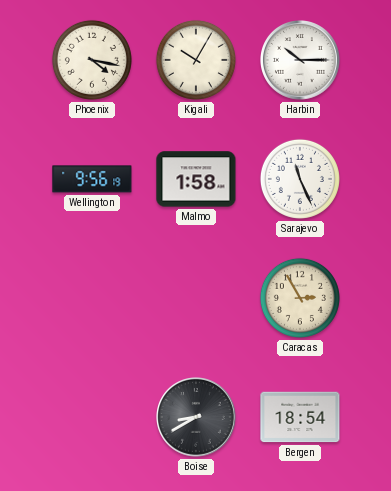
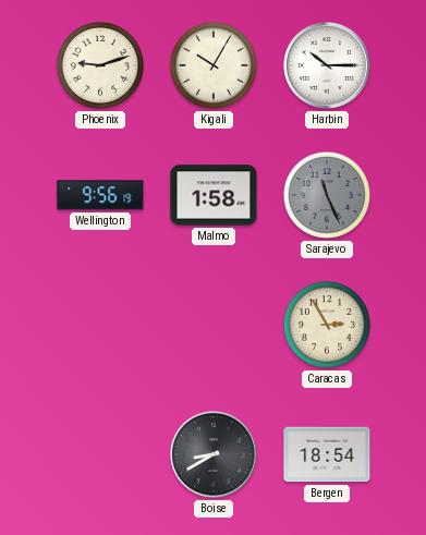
Phoenix: 4:17 -> 9:12 (100, 65)
Sarajevo dial: white -> grey (327, 195)
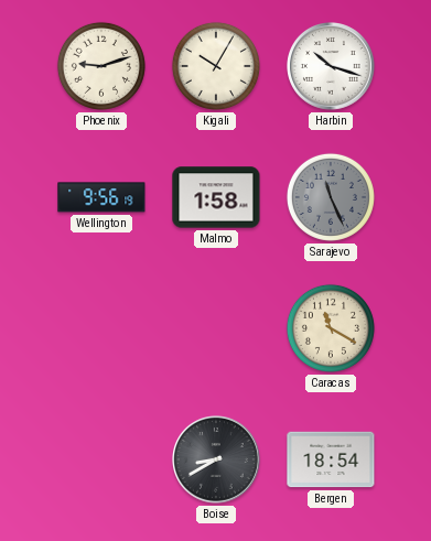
Harbin: 10:15 -> 10:18 (332, 67)
Caracas: 2:55 -> 11:20 (331, 328)
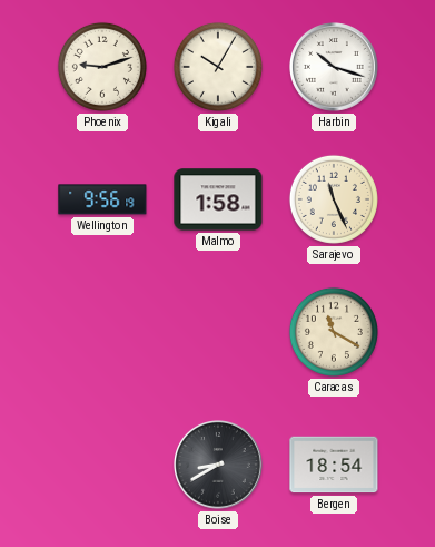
Sarajevo dial: grey -> cream (334, 199)
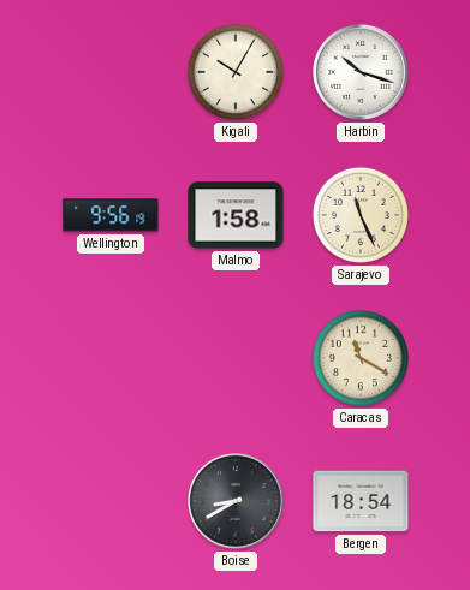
Phoenix: 9:12 -> none (102, 67)
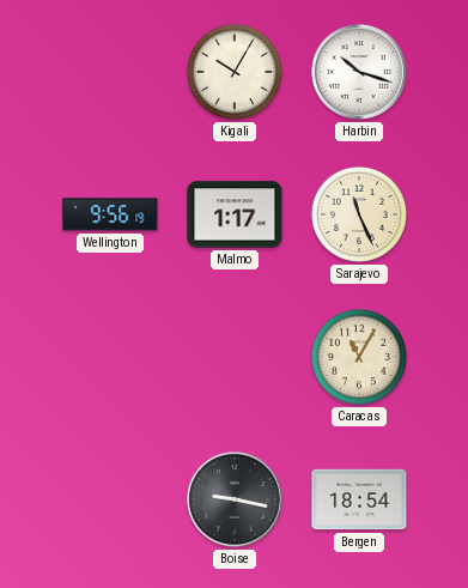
Malmo: 1:58 -> 1:17 (235, 214)
Caracas: 11:20 -> 11:05 (359, 357)
Boise: 8:40 -> 9:17 (236, 501)
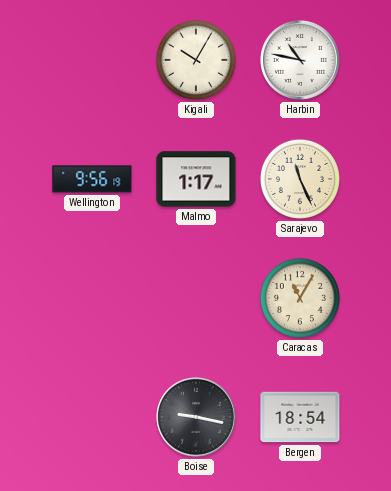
Harbin: 10:18 -> 10:47 (301, 61)
